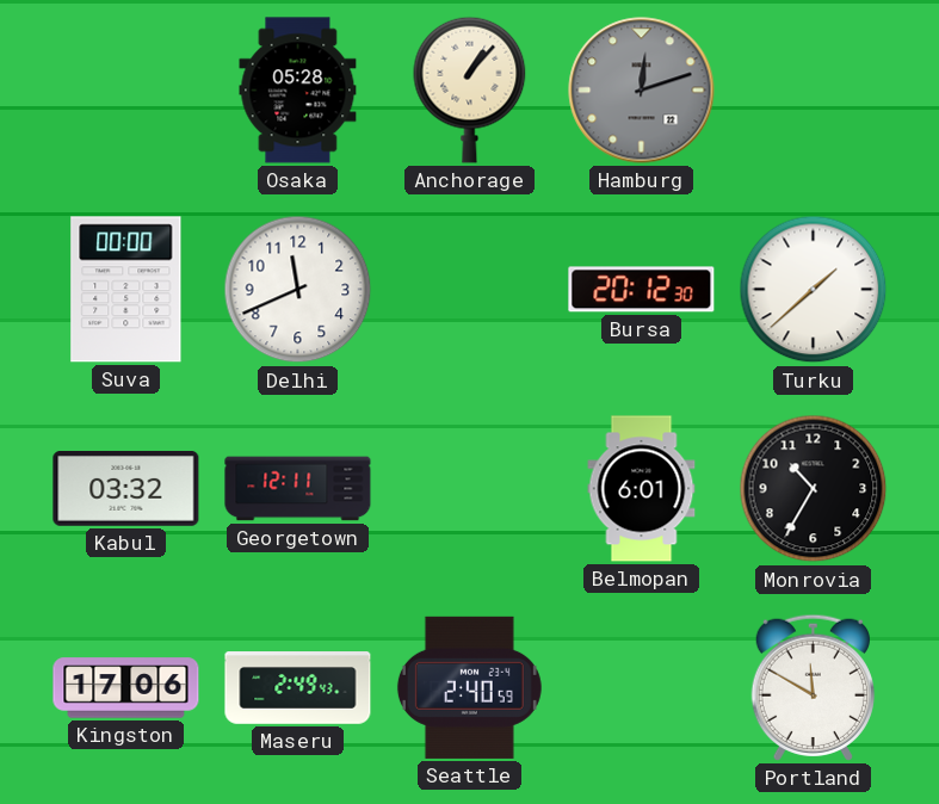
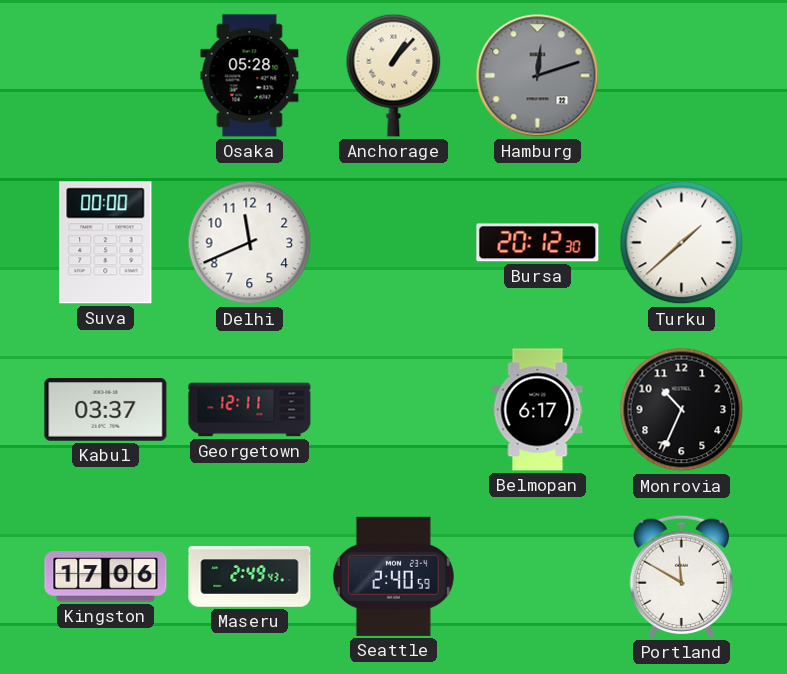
Kabul: 03:32 -> 03:37 (106, 410)
Belmopan: 6:01 -> 6:17 (538, 410)
Monrovia: 10:35 -> 10:34 (682, 410)
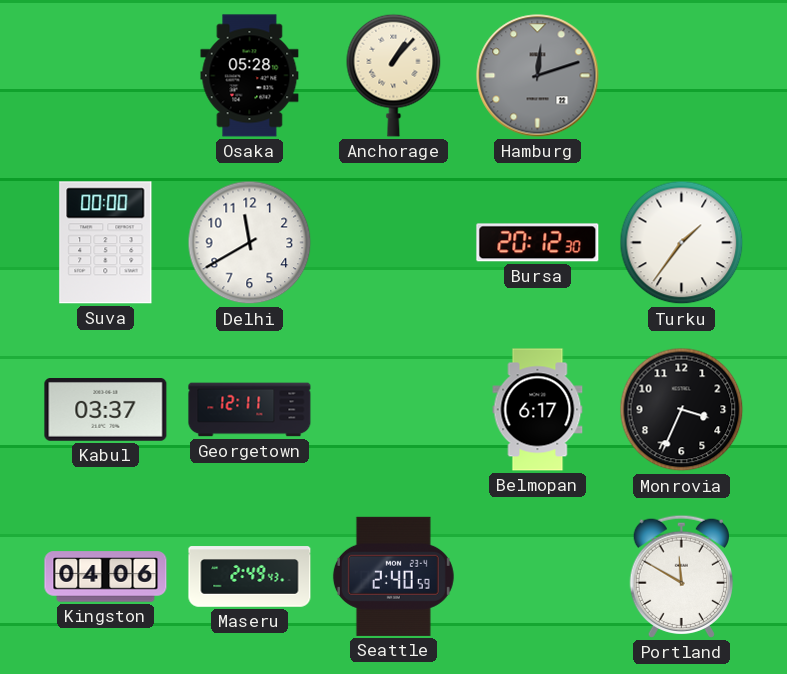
Delhi: 11:41 -> 11:40 (250, 243)
Turku: 1:38 -> 1:36 (682, 243)
Monrovia: 10:34 -> 3:34 (682, 410)
Kingston: 17:06 -> 04:06 (106, 577)
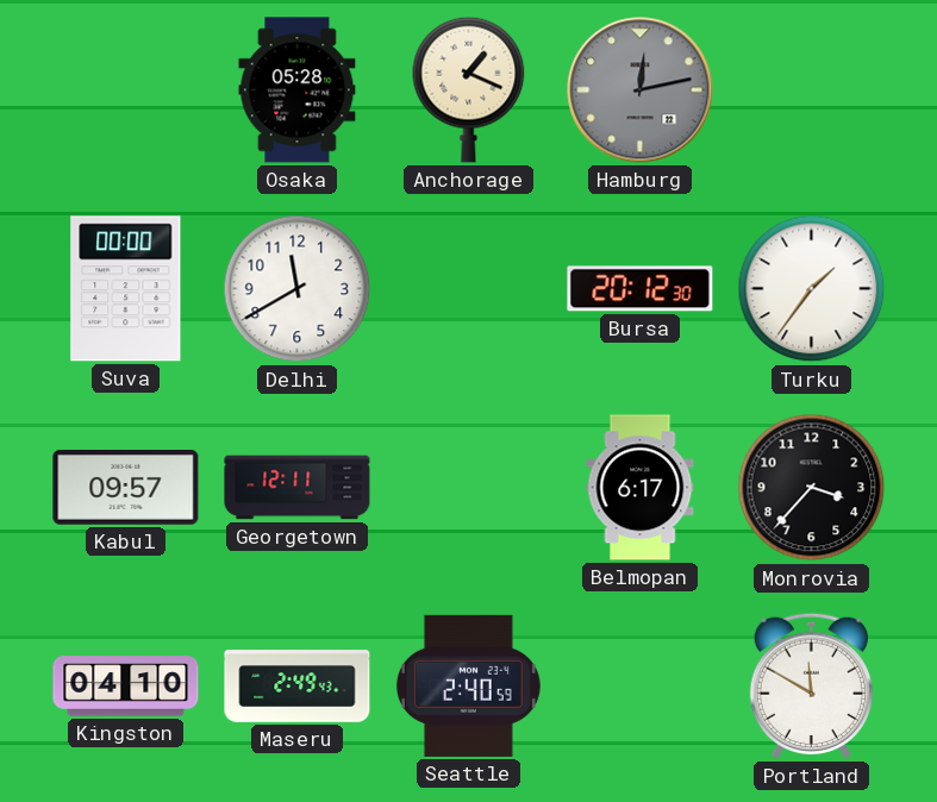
Anchorage: 1:07 -> 1:19 (469, 89)
Hamburg: 12:12 -> 12:13 (641, 90)
Kabul: 03:37 -> 09:57 (126, 488)
Monrovia: 3:34 -> 3:37 (812, 488)
Kingston: 04:06 -> 04:10 (126, 687)
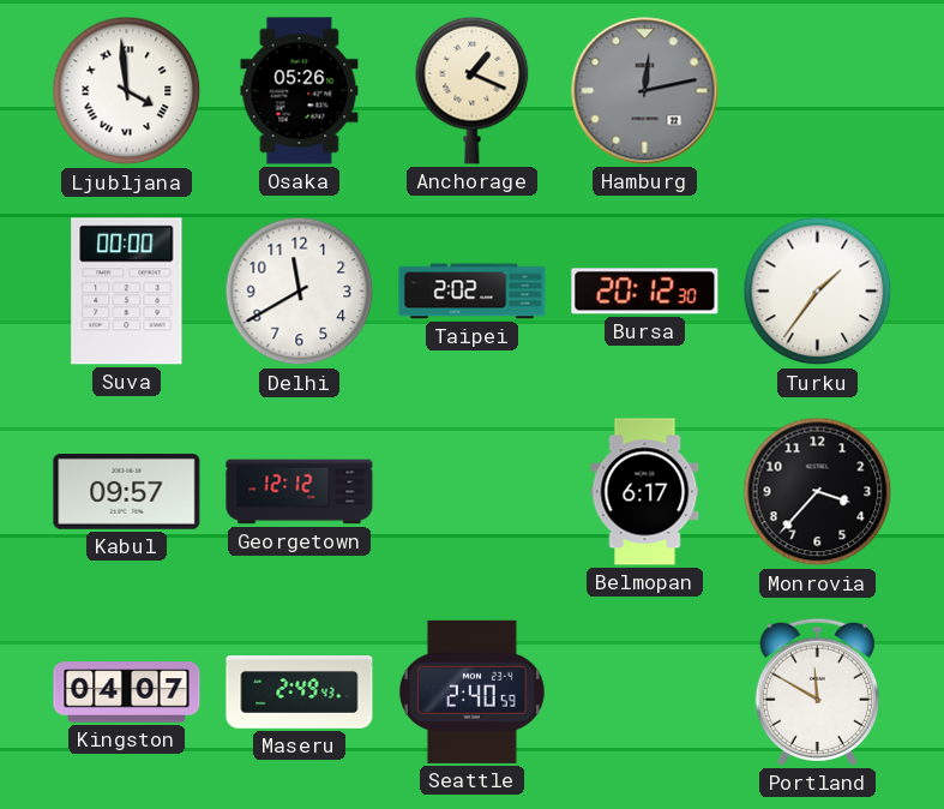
Ljubljana: none -> 3:59 (127, 91)
Osaka: 05:28 -> 05:26 (300, 91)
Taipei: none -> 2:02 (473, 292)
Georgetown: 12:11 -> 12:12 (300, 492)
Kingston: 04:10 -> 04:07 (127, 693)
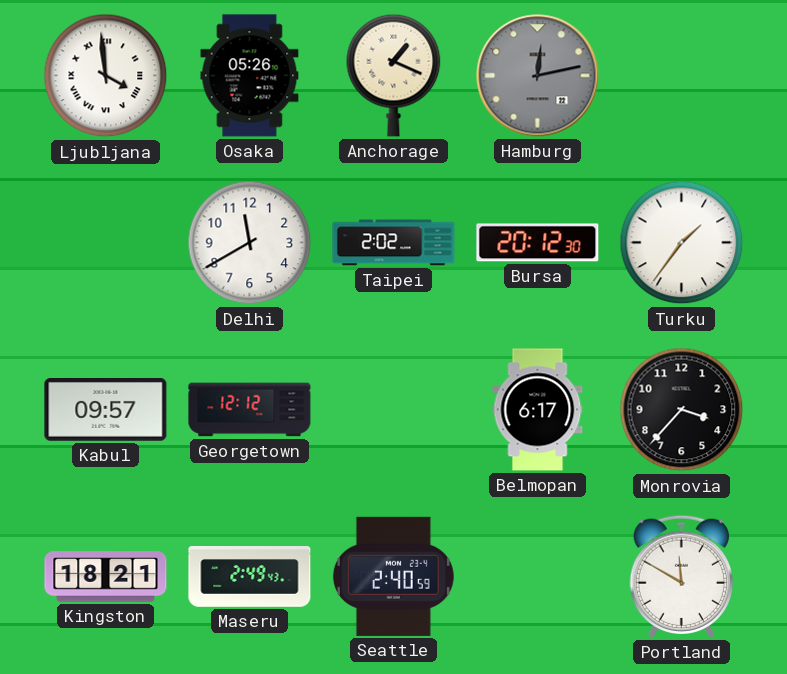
Suva: 00:00 -> none (127, 292)
Kingston: 04:07 -> 18:21 (106, 577)
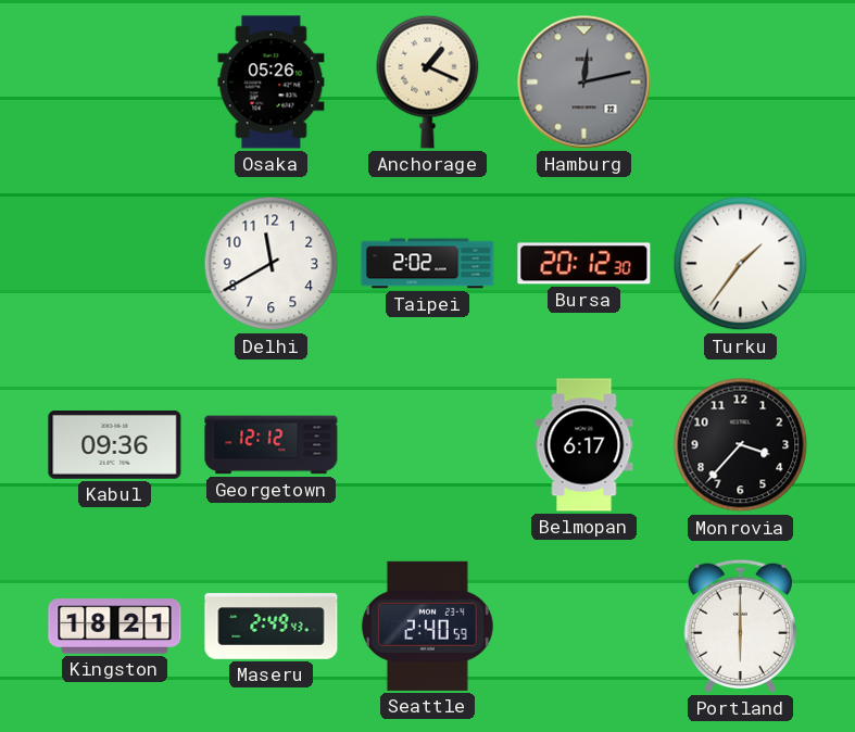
Ljubljana: 3:59 -> none (106, 76)
Kabul: 09:57 -> 09:36 (115, 445)
Portland: 11:50 -> 6:00 (740, 626)
